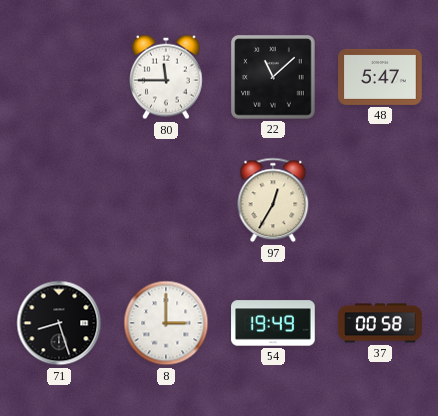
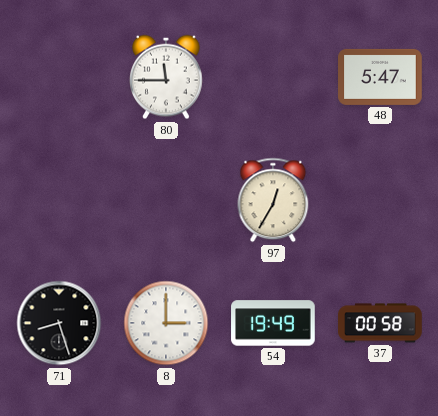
22: 11:08 -> none (274, 78)
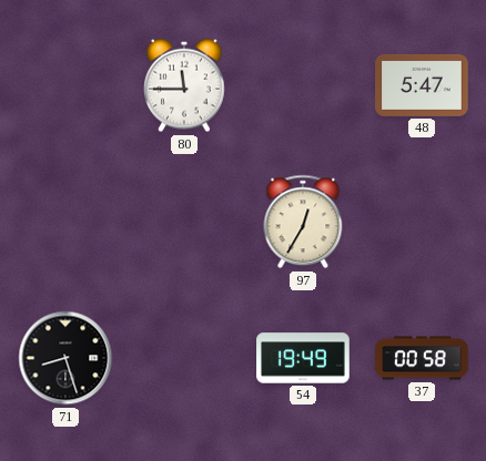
8: 3:00 -> none (166, 323)
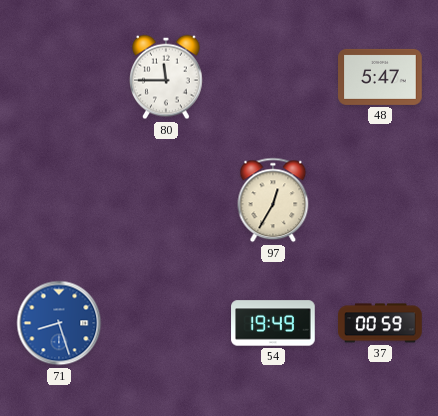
71 dial: black -> blue (59, 323)
37: 00:58 -> 00:59 (380, 323)
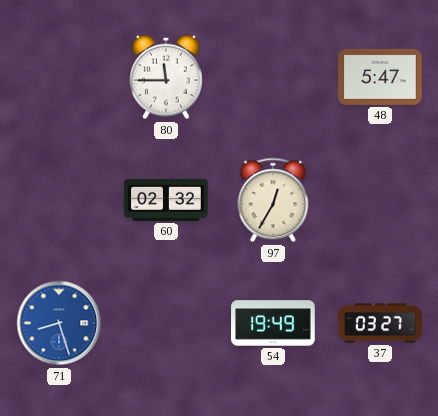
60: none -> 02:32 (166, 200)
37: 00:59 -> 03:27 (380, 323)
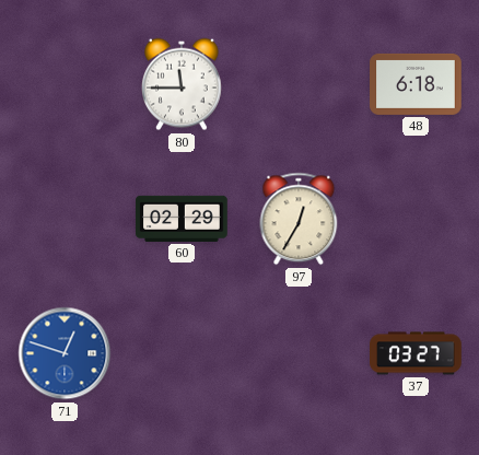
48: 5:47 -> 6:18 (416, 84)
60: 02:32 -> 02:29 (182, 219)
71: 8:27 -> 12:48 (65, 353)
54: 19:49 -> none (273, 323)
